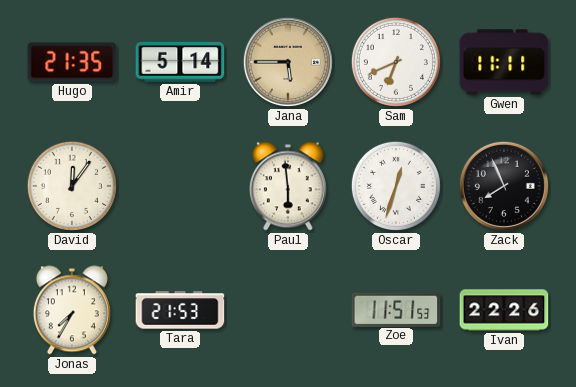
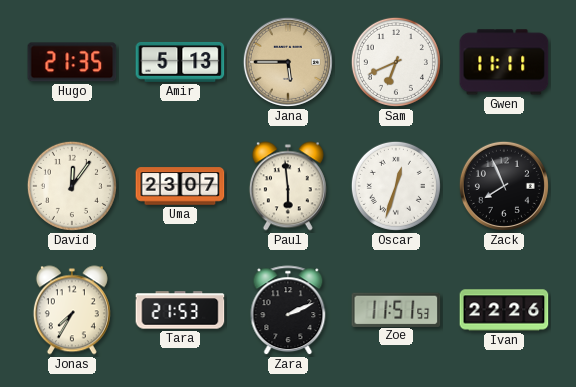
Amir: 5:14 -> 5:13 (180, 62)
Uma: none -> 23:07 (180, 186)
Zara: none -> 2:11 (288, 311)
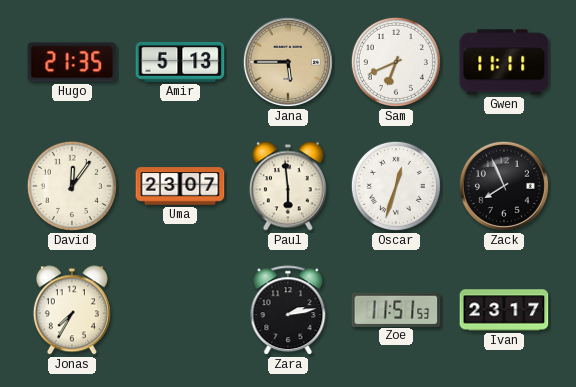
Tara: 21:53 -> none (180, 310)
Zara: 2:11 -> 2:13 (288, 311)
Ivan: 22:26 -> 23:17 (504, 310)
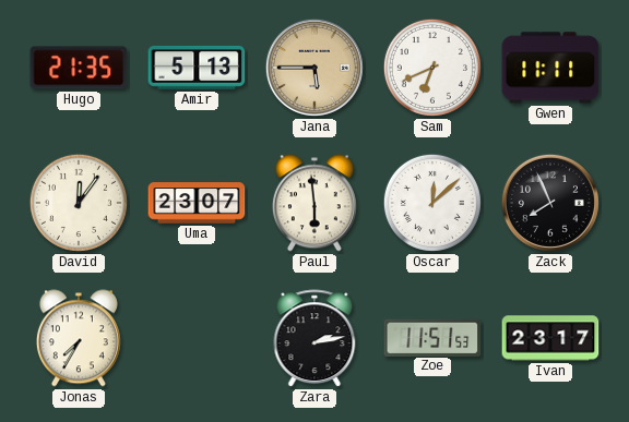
Oscar: 12:33 -> 12:08 (432, 203)
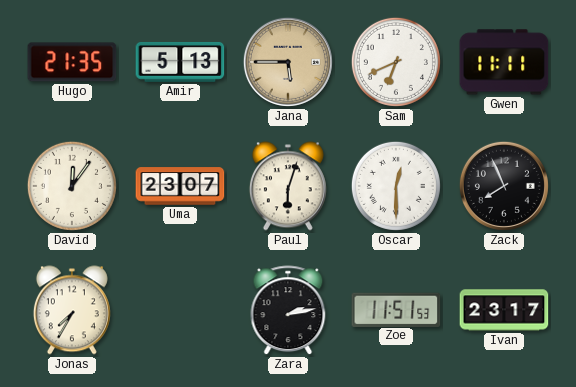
Paul: 5:59 -> 6:03 (288, 186)
Oscar: 12:08 -> 12:30 (396, 186)
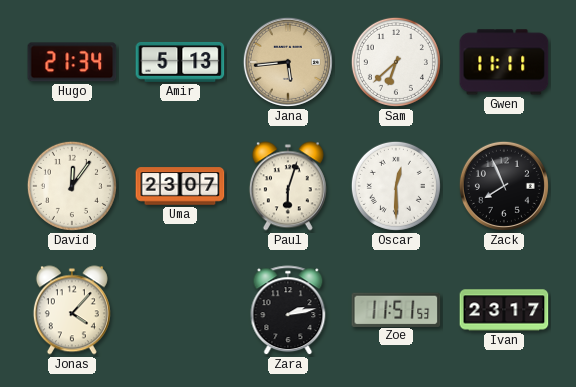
Hugo: 21:35 -> 21:34 (72, 62)
Jana: 5:45 -> 5:44 (288, 62)
Sam: 6:41 -> 6:38 (396, 62)
Jonas: 7:35 -> 4:07 (72, 310)
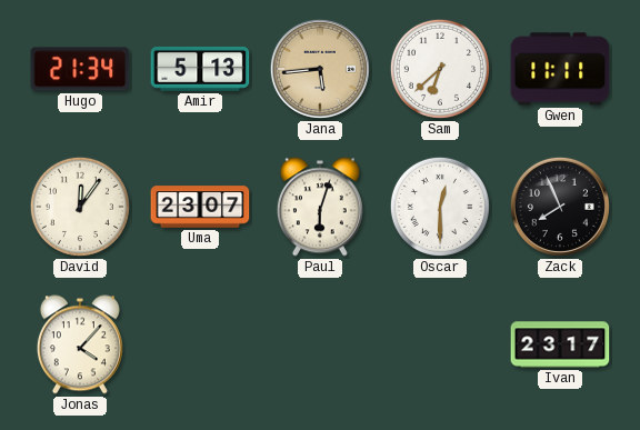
Zara: 2:13 -> none (288, 311)
Zoe: 11:51 -> none (396, 309)
